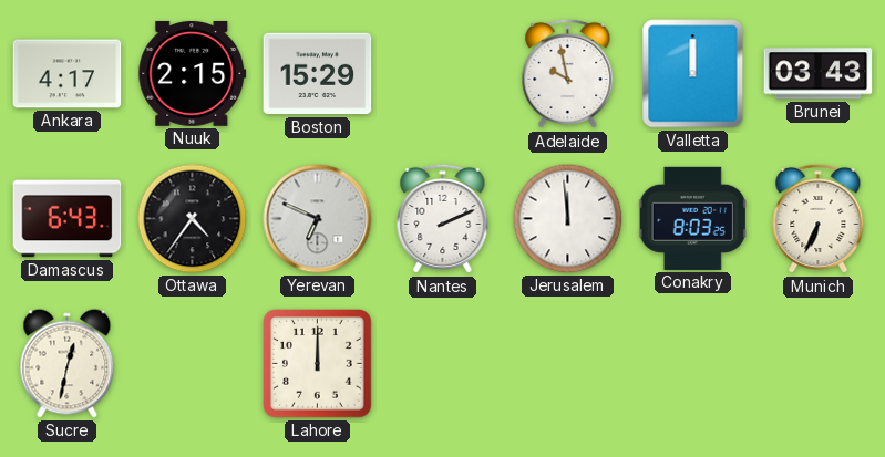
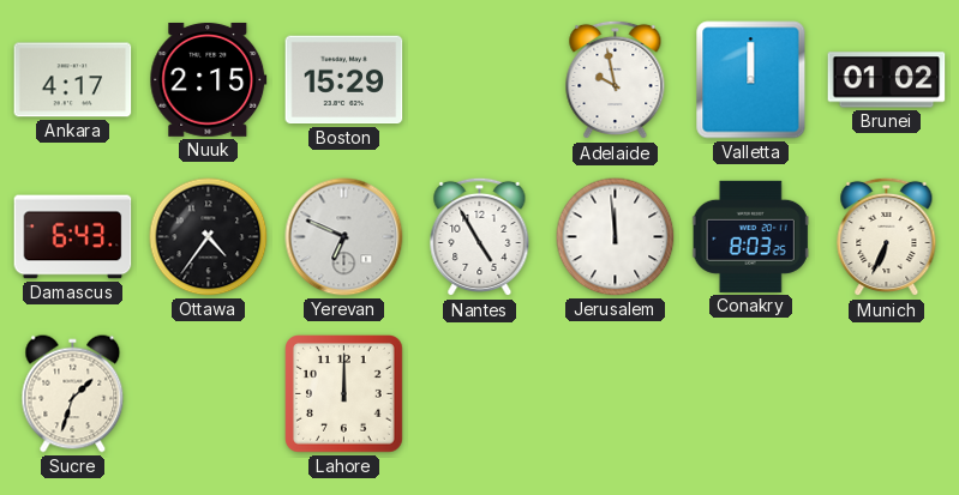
Brunei: 03:43 -> 01:02 (887, 80)
Nantes: 2:11 -> 4:55 (480, 237)
Sucre: 12:32 -> 1:33 (73, 394)
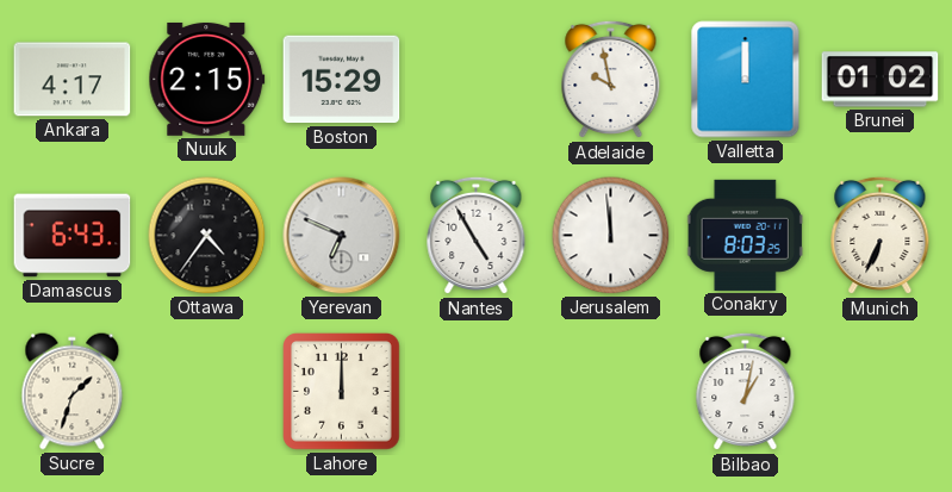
Bilbao: none -> 1:02 (746, 392)
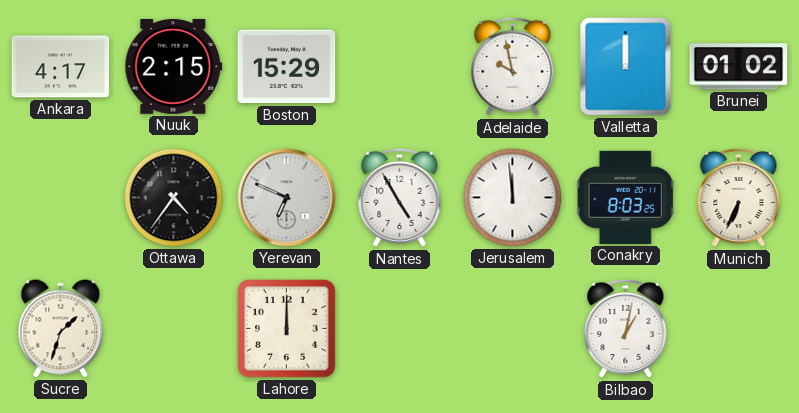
Damascus: 6:43 -> none (73, 236)
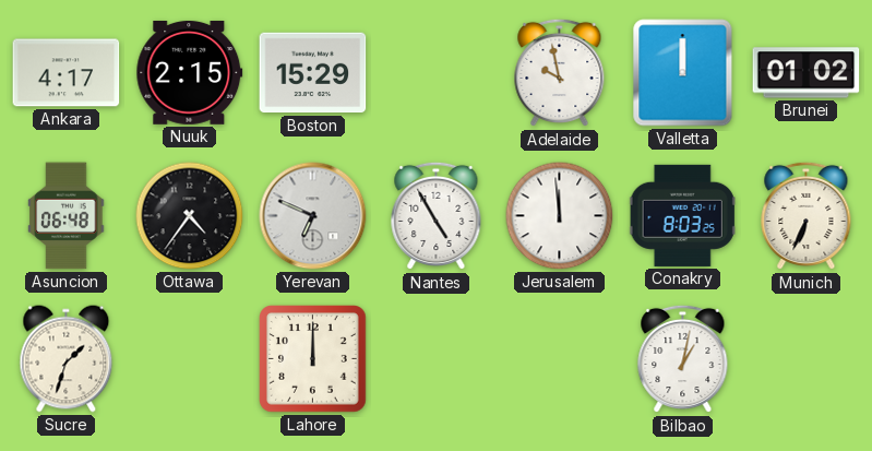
Asuncion: none -> 06:48 (67, 216)
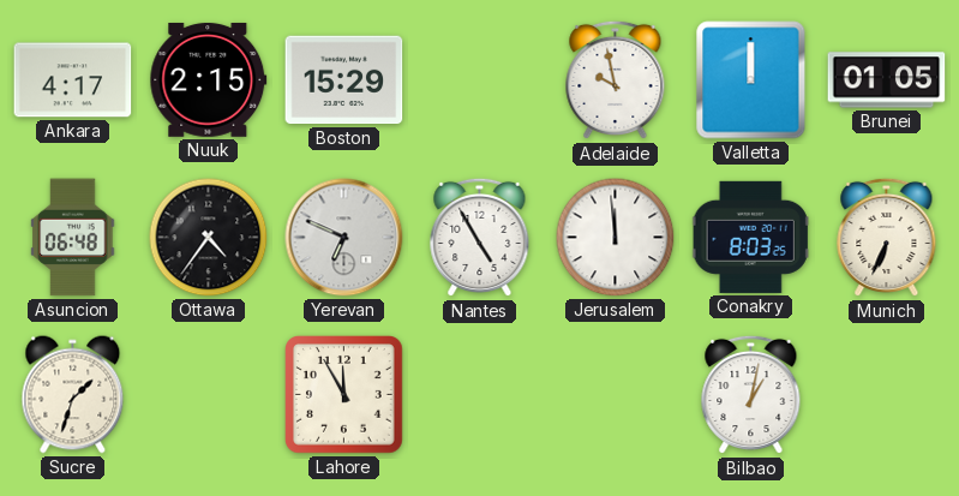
Brunei: 01:02 -> 01:05 (887, 80)
Lahore: 12:00 -> 11:55 (344, 395)
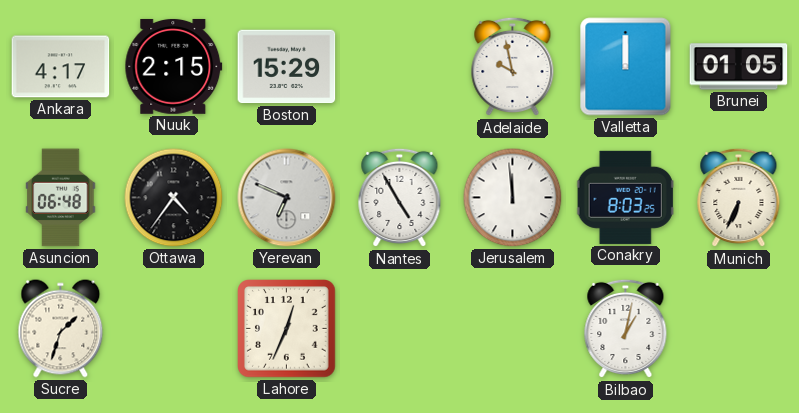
Lahore: 11:55 -> 12:34 (287, 329)
